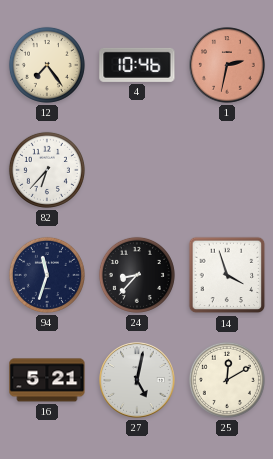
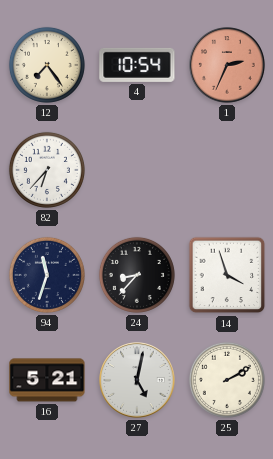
4: 10:46 -> 10:54 (137, 65)
1: 2:32 -> 2:34 (227, 65)
25: 12:10 -> 2:10 (227, 380)
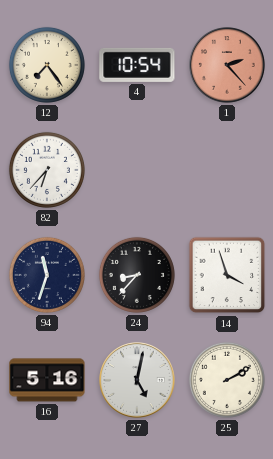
1: 2:34 -> 2:23 (227, 65)
16: 5:21 -> 5:16 (47, 380)
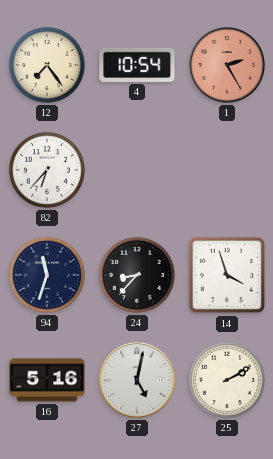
1: 2:23 -> 2:25 (227, 65)
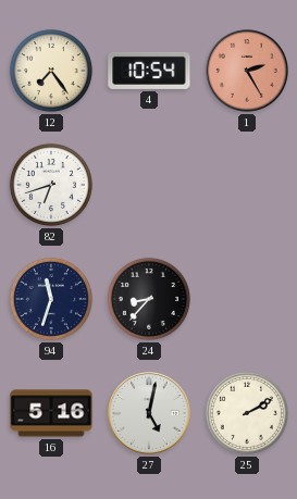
82: 6:37 -> 6:42 (51, 185)
14: 3:57 -> none (227, 275)
